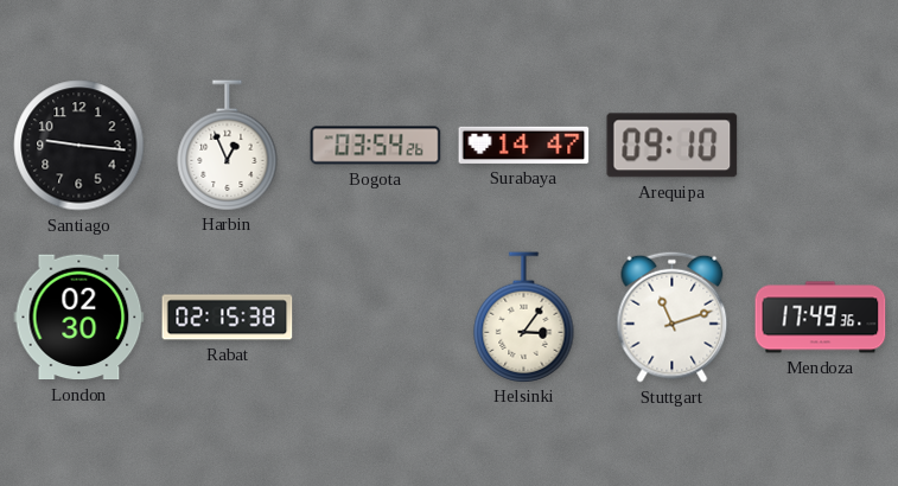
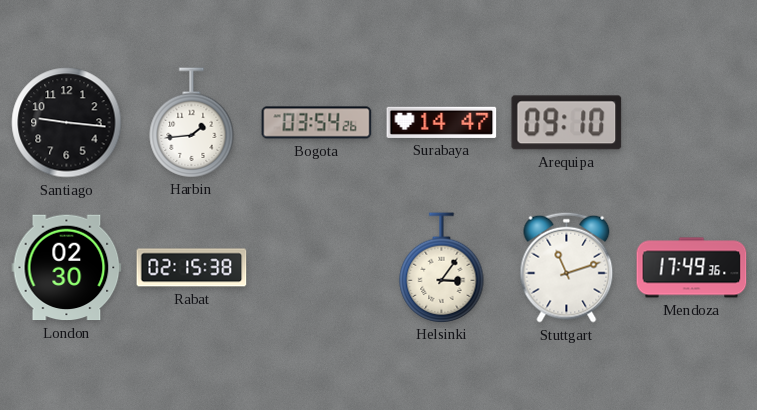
Harbin: 12:56 -> 1:44 (192, 122)
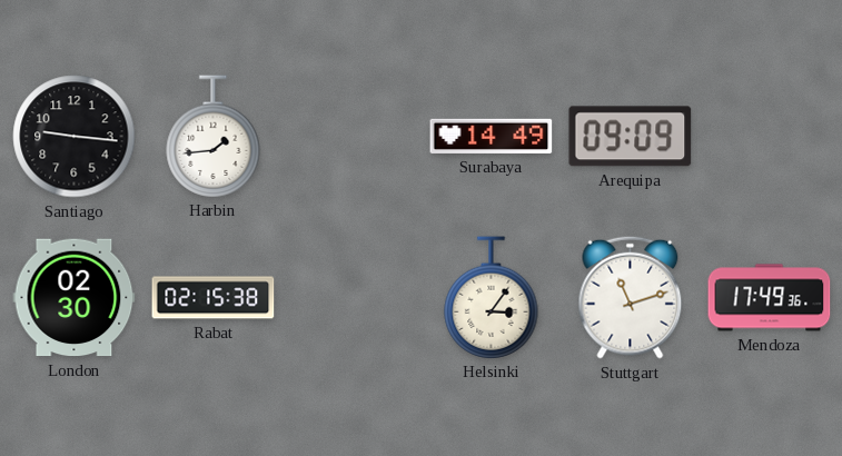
Bogota: 03:54 -> none (317, 123)
Surabaya: 14:47 -> 14:49 (492, 136)
Arequipa: 09:10 -> 09:09 (631, 137)
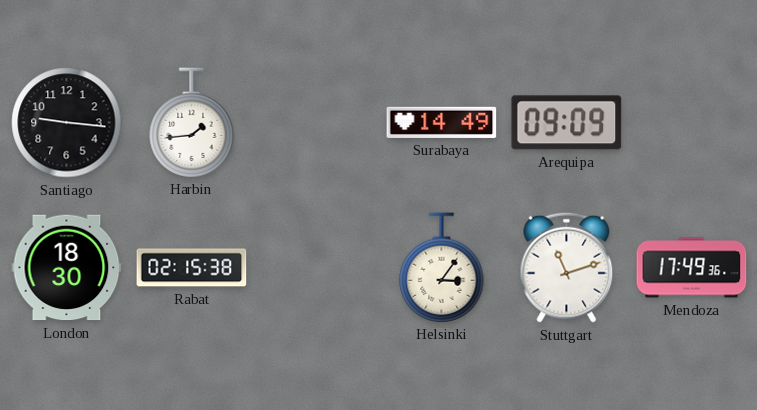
London: 02:30 -> 18:30 (67, 268)
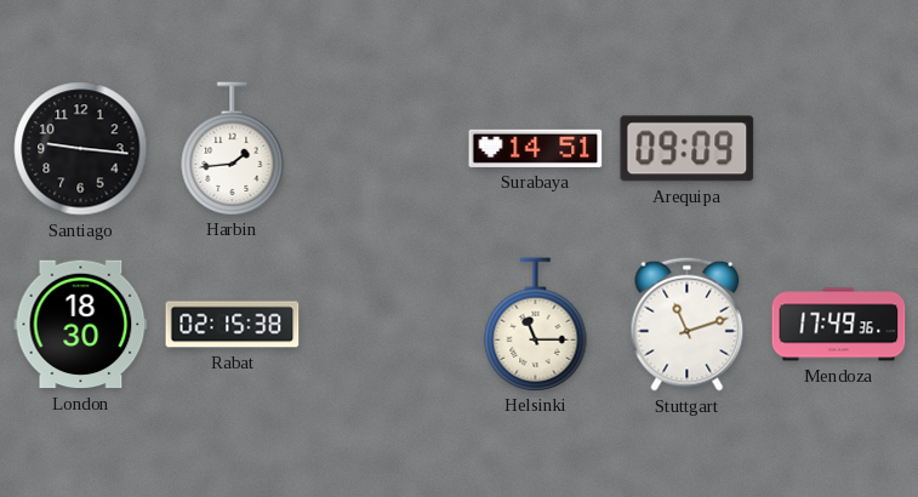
Surabaya: 14:49 -> 14:51 (536, 148)
Helsinki: 3:06 -> 11:15 (536, 324)
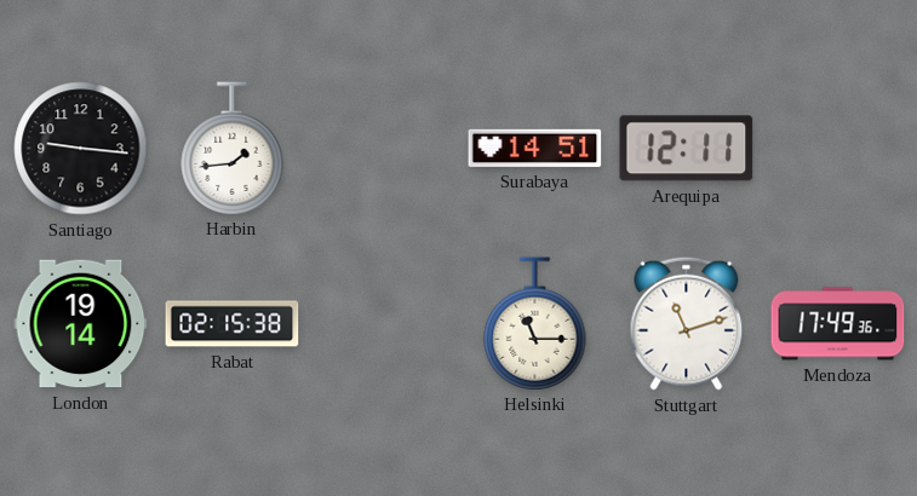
Arequipa: 09:09 -> 12:11 (687, 149)
London: 18:30 -> 19:14 (81, 324)
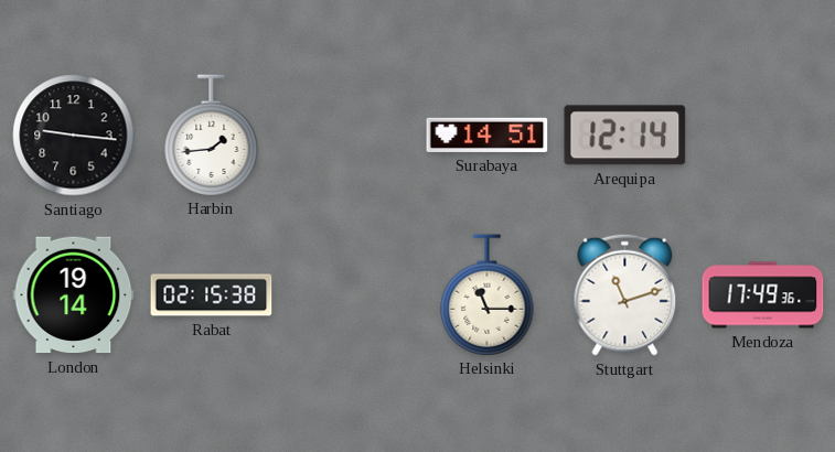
Arequipa: 12:11 -> 12:14 (625, 136)
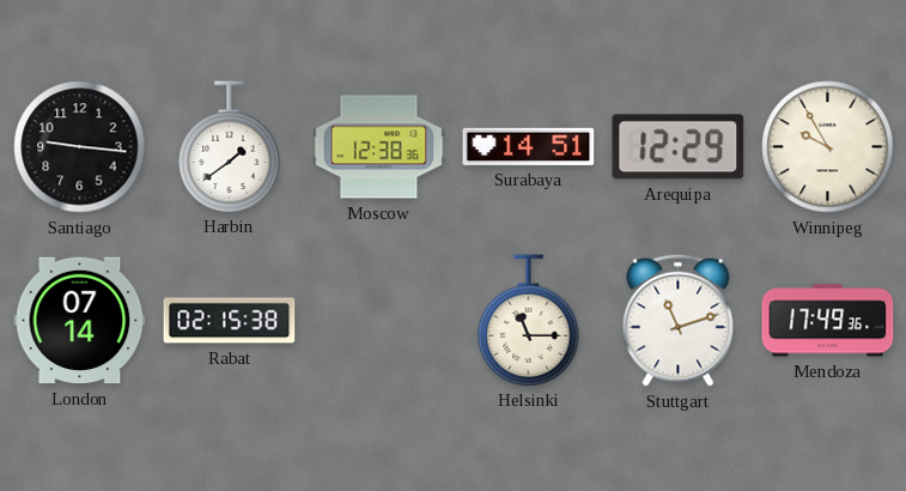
Harbin: 1:44 -> 1:39 (230, 146)
Moscow: none -> 12:38 (379, 147)
Arequipa: 12:14 -> 12:29 (679, 147)
Winnipeg: none -> 9:55 (828, 147)
London: 19:14 -> 07:14 (80, 321)
